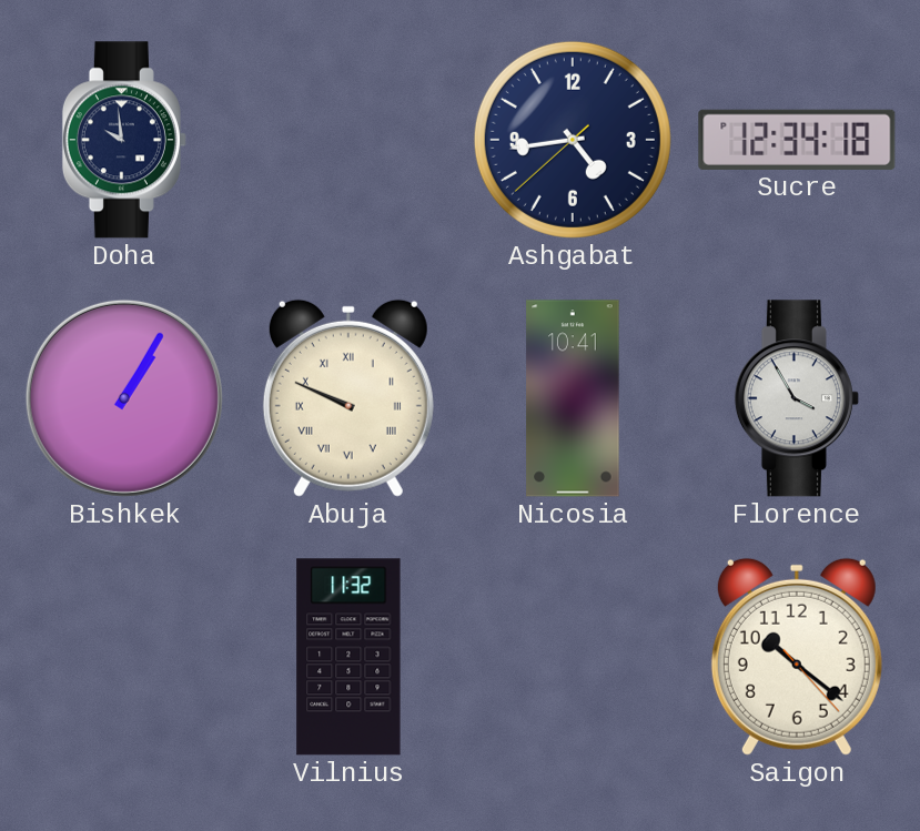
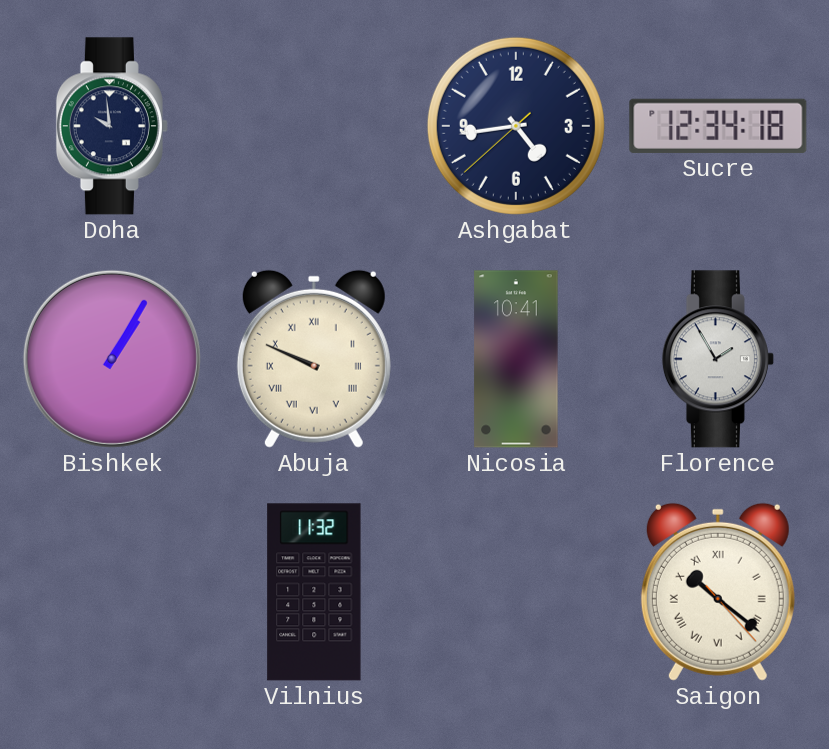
Florence: 3:55 -> 1:55 (718, 359)
Saigon numerals: Arabic -> Roman (718, 592)
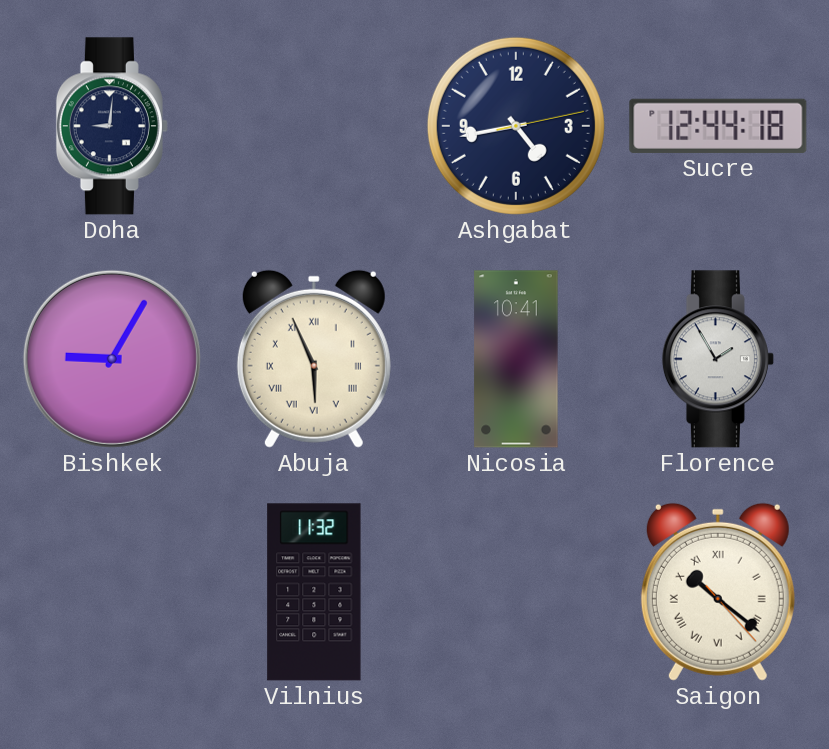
Doha: 9:59 -> 9:01 (112, 126)
Ashgabat: 4:43:38 -> 4:43:13 (516, 126)
Sucre: 12:34 -> 12:44 (718, 126)
Bishkek: 1:05 -> 9:05 (112, 359)
Abuja: 9:49 -> 5:56 (314, 359)
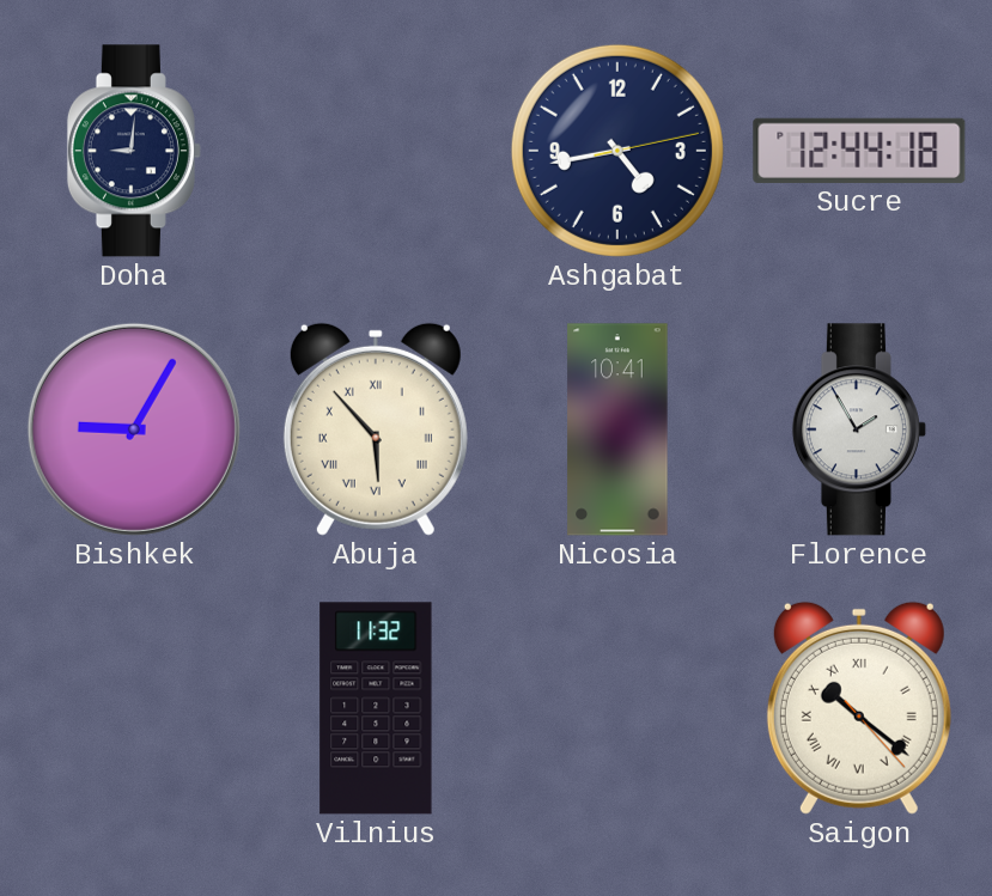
Abuja: 5:56 -> 5:53 (376, 429)
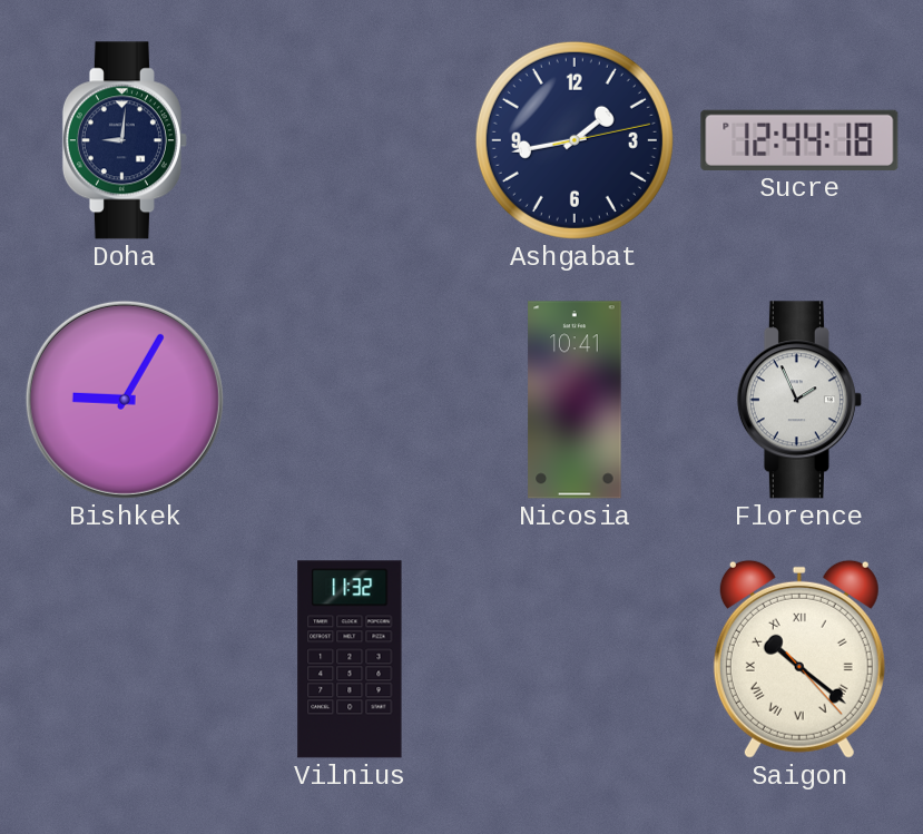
Ashgabat: 4:43 -> 1:43 (575, 140)
Abuja: 5:53 -> none (376, 429)
Florence: 1:55 -> 1:56 (799, 400)
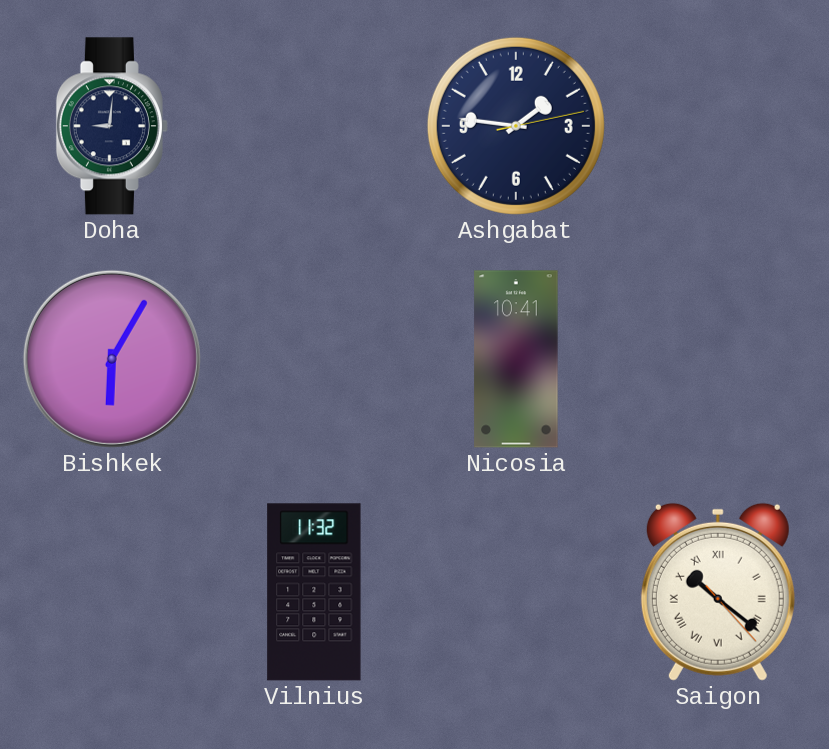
Ashgabat: 1:43 -> 1:46 (516, 126)
Sucre: 12:44 -> none (799, 140)
Bishkek: 9:05 -> 6:05 (112, 359)
Florence: 1:56 -> none (799, 400)
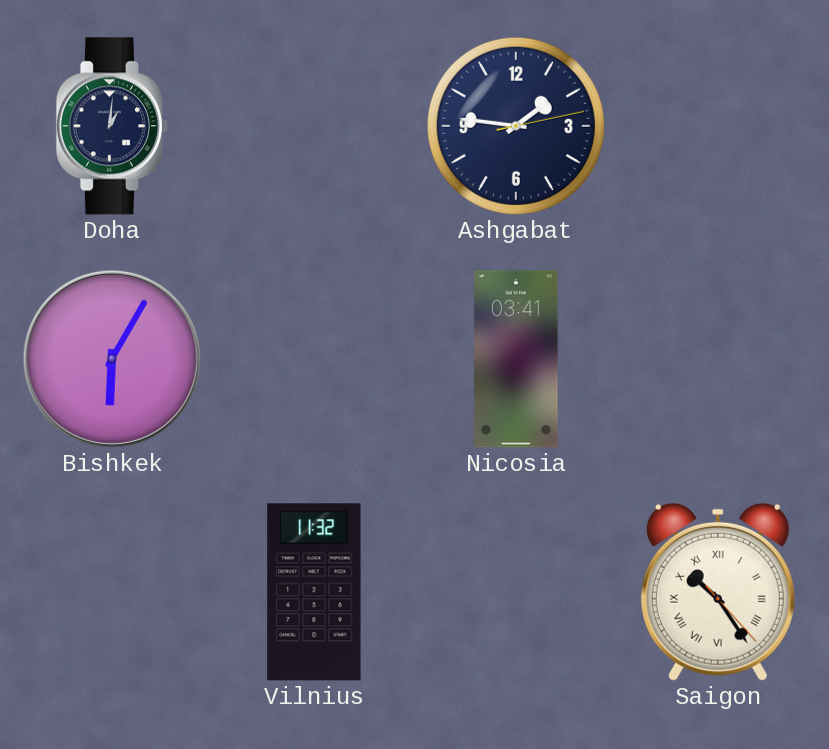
Doha: 9:01 -> 1:01 (112, 126)
Nicosia: 10:41 -> 03:41 (516, 359)
Saigon: 10:21 -> 10:24 (718, 592)
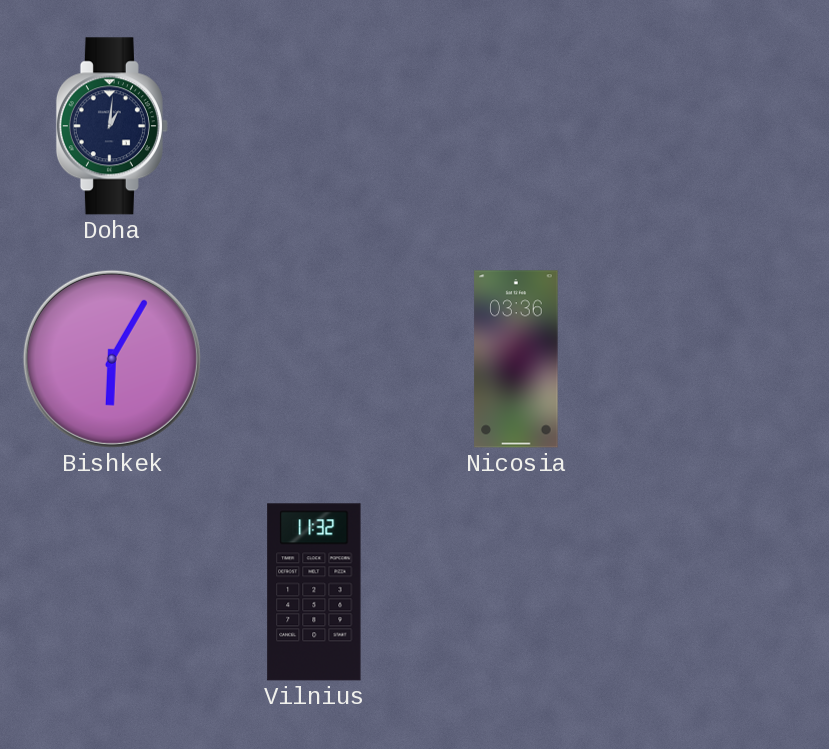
Ashgabat: 1:46 -> none (516, 126)
Nicosia: 03:41 -> 03:36 (516, 359)
Saigon: 10:24 -> none (718, 592)
